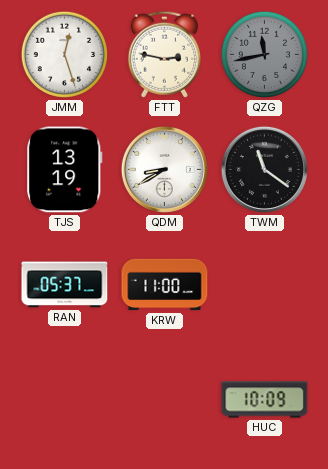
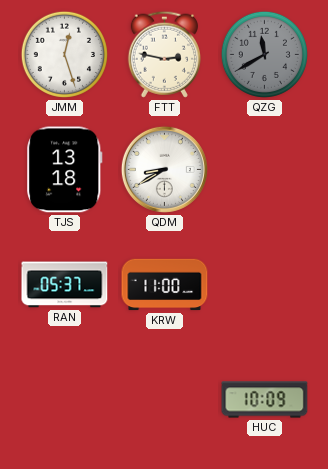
QZG: 11:43 -> 11:40 (264, 54)
TJS: 13:19 -> 13:18 (65, 170)
TWM: 11:21 -> none (264, 169)
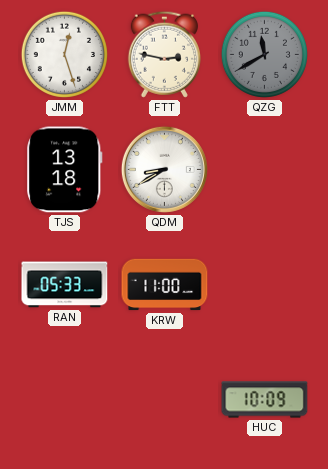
RAN: 05:37 -> 05:33 (65, 285)
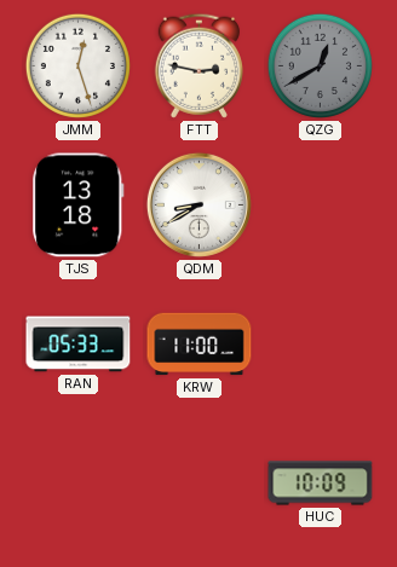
QZG: 11:40 -> 12:40 (320, 65)
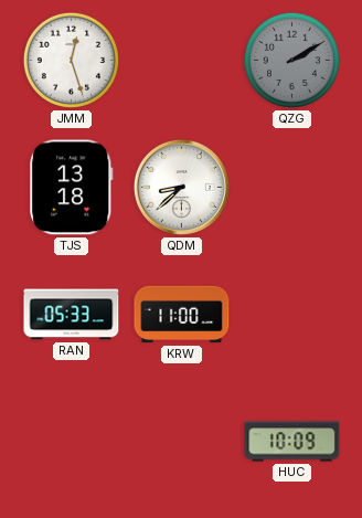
FTT: 2:47 -> none (198, 65)
QZG: 12:40 -> 2:10 (291, 60)
QDM: 8:40 -> 8:38 (181, 187)
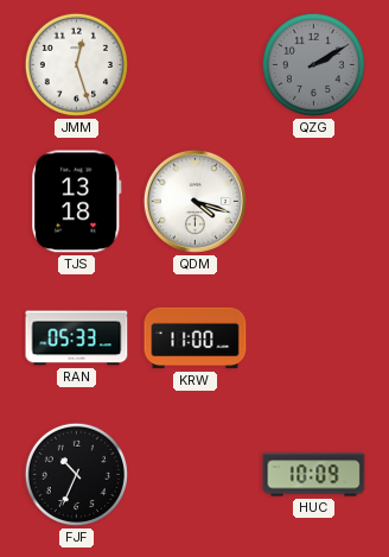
QDM: 8:38 -> 4:18 (194, 201)
FJF: none -> 10:34 (76, 474)
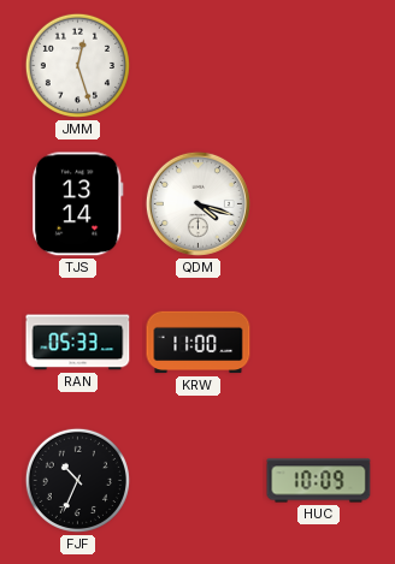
QZG: 2:10 -> none (313, 64)
TJS: 13:18 -> 13:14 (78, 204)
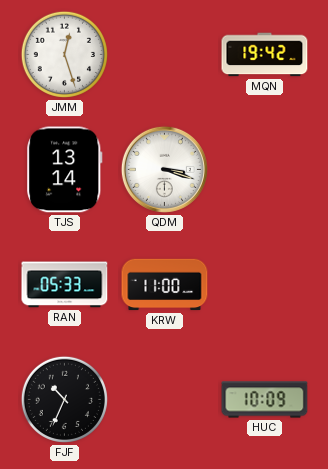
MQN: none -> 19:42 (265, 55)
QDM: 4:18 -> 3:18 (164, 169)
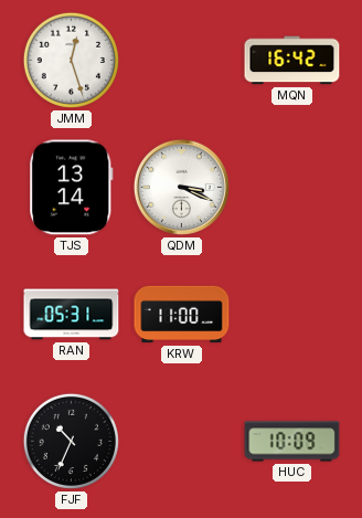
MQN: 19:42 -> 16:42 (292, 61)
QDM: 3:18 -> 3:19 (181, 187)
RAN: 05:33 -> 05:31 (72, 315)
